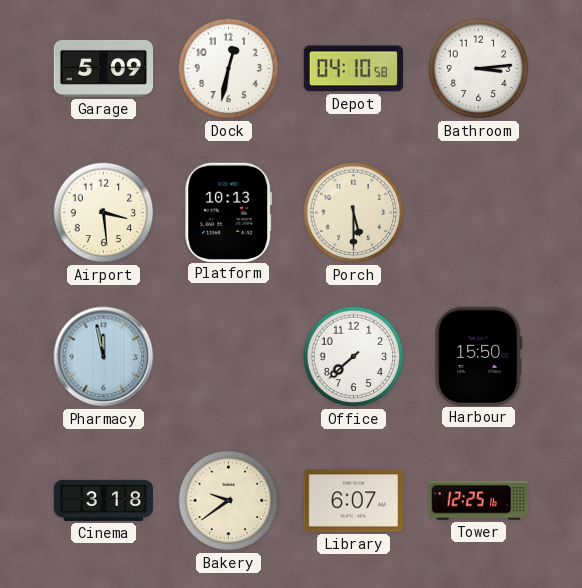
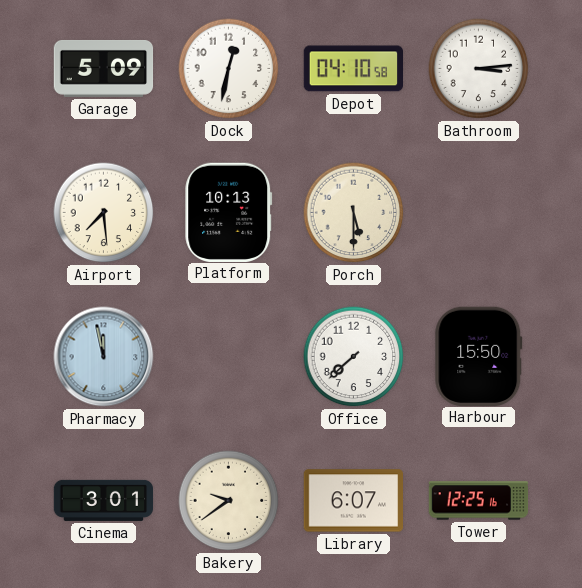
Airport: 3:29 -> 7:29 (104, 213)
Cinema: 3:18 -> 3:01 (104, 500)
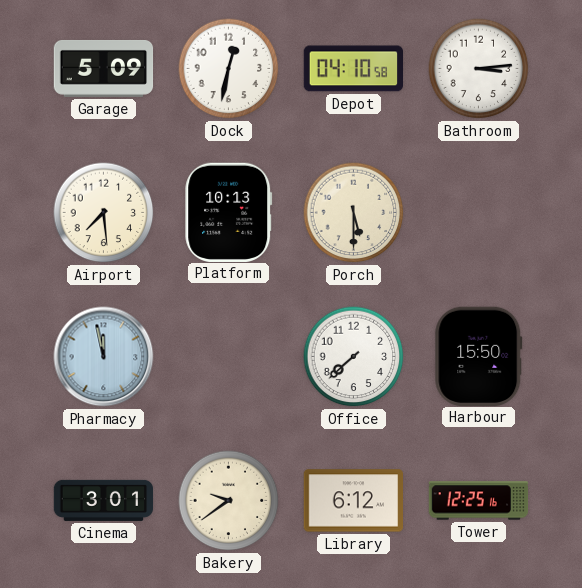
Library: 6:07 -> 6:12 (353, 501)
